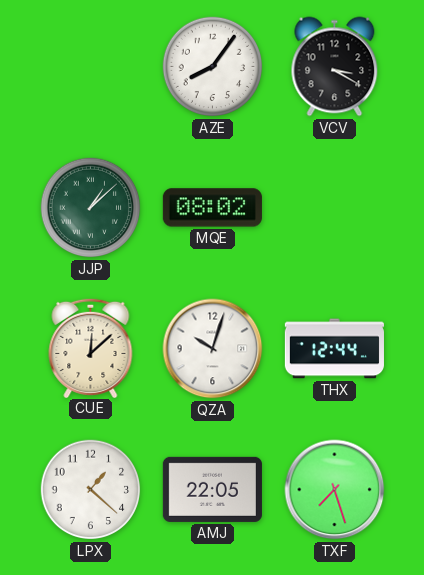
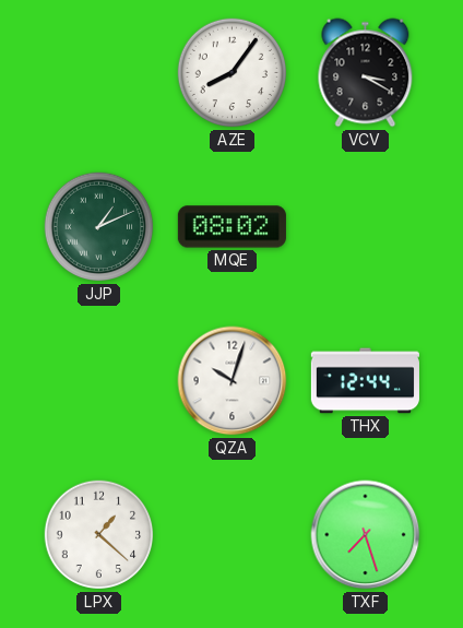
JJP: 1:08 -> 1:11 (99, 227)
CUE: 12:08 -> none (91, 347)
AMJ: 22:05 -> none (212, 489)
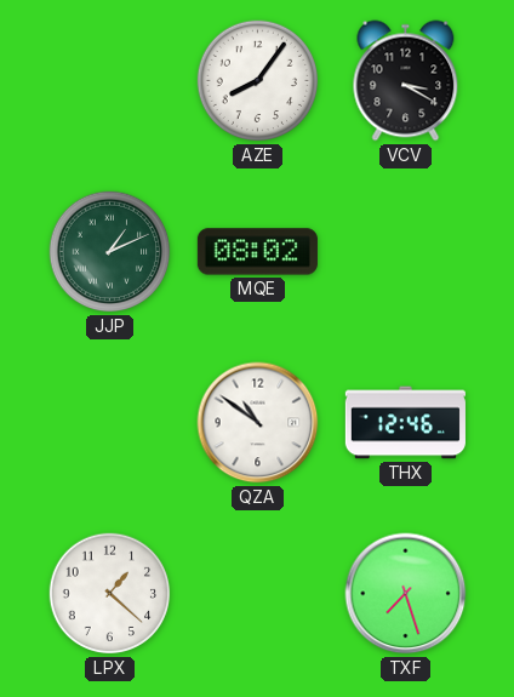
QZA: 10:03 -> 10:51 (258, 423)
THX: 12:44 -> 12:46 (405, 423)
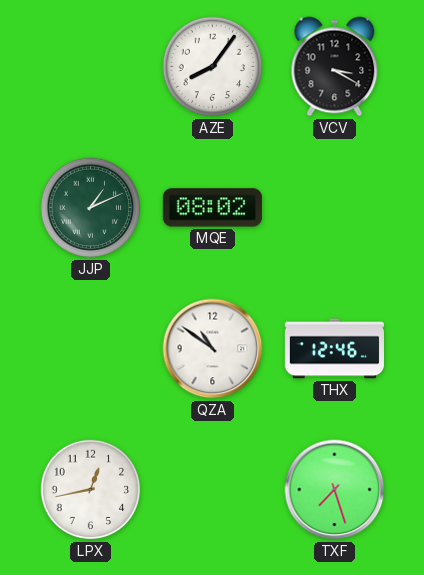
LPX: 1:22 -> 12:43 (91, 490)
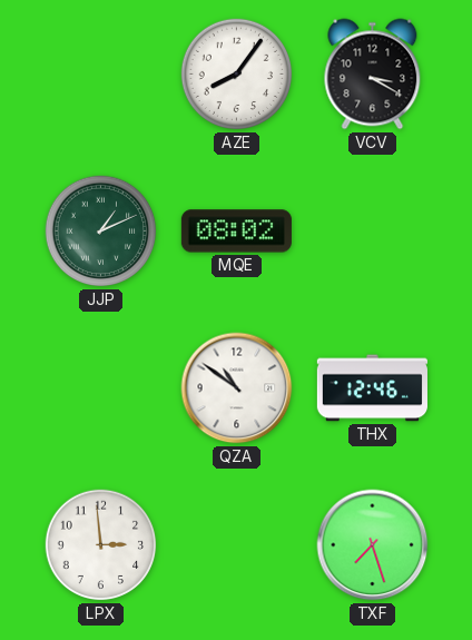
LPX: 12:43 -> 2:59 (101, 545)
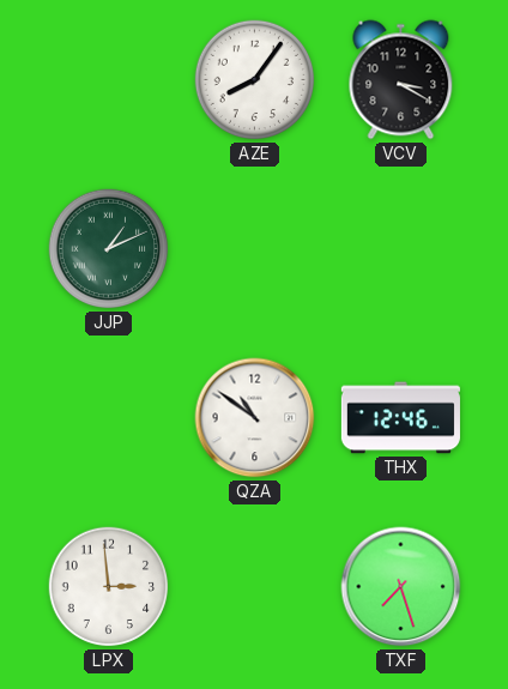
MQE: 08:02 -> none (236, 232)
